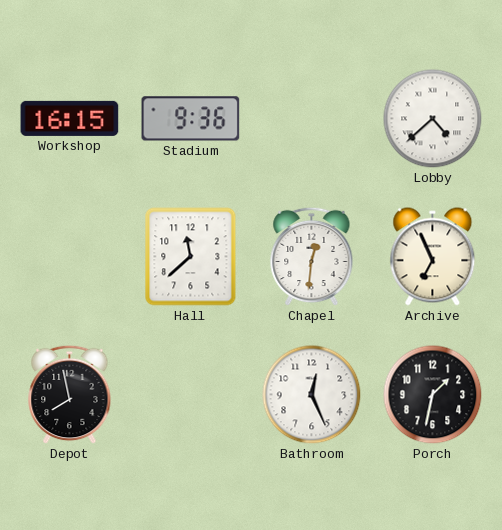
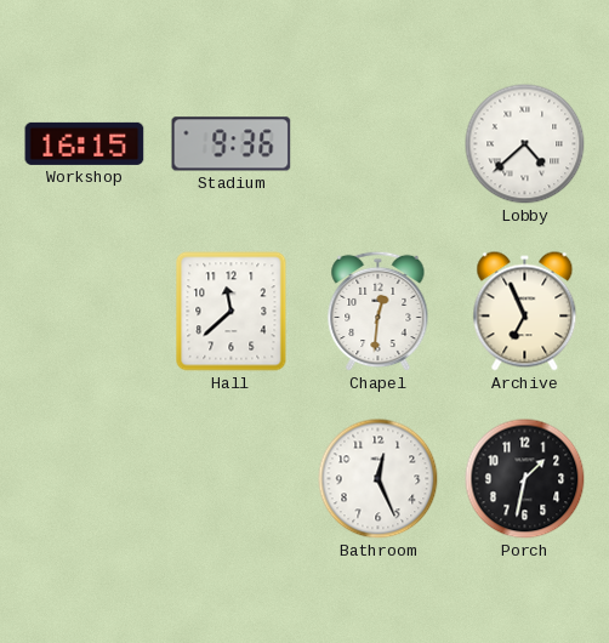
Depot: 7:58 -> none (70, 395)
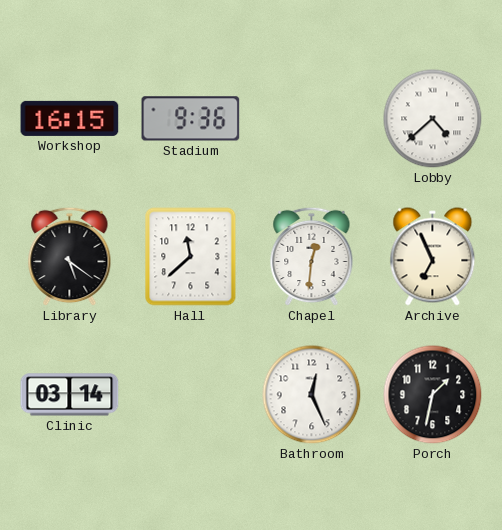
Library: none -> 5:21 (70, 257)
Clinic: none -> 03:14 (70, 395)
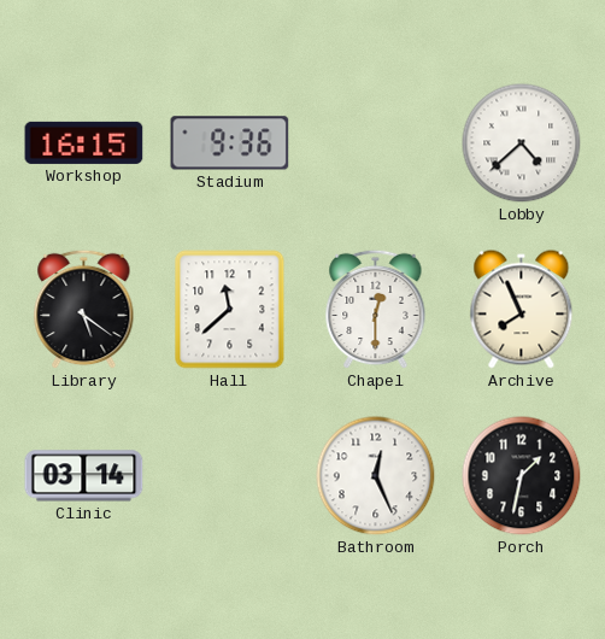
Chapel: 12:31 -> 12:30 (376, 310)
Archive: 6:56 -> 7:56 (522, 310)
